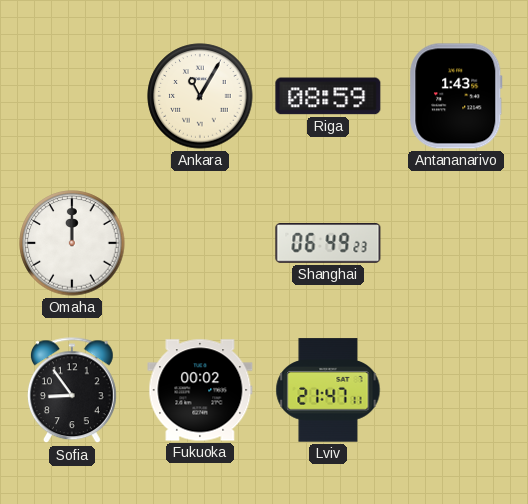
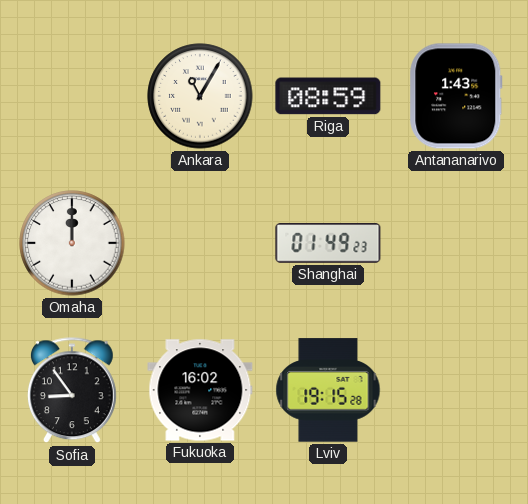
Shanghai: 06:49 -> 01:49 (328, 243)
Fukuoka: 00:02 -> 16:02 (200, 390)
Lviv: 21:47 -> 19:15 (328, 390)
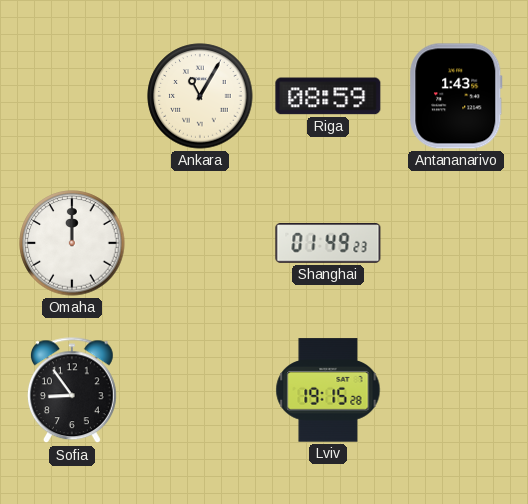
Fukuoka: 16:02 -> none (200, 390)
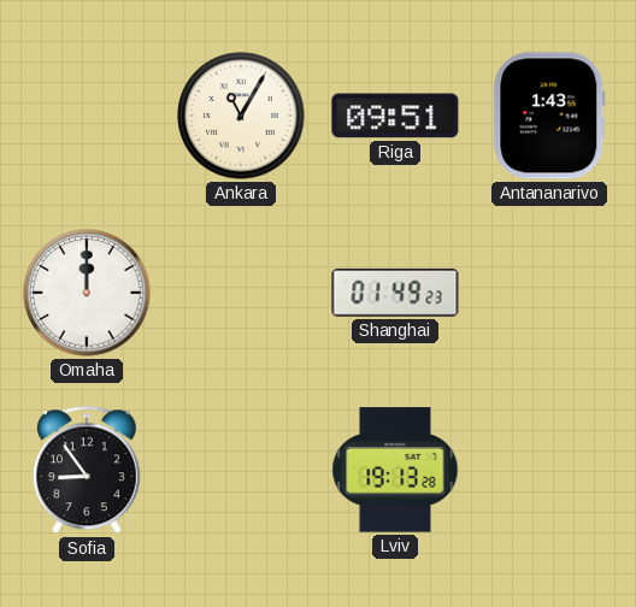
Riga: 08:59 -> 09:51 (395, 116)
Lviv: 19:15 -> 19:13 (395, 470)
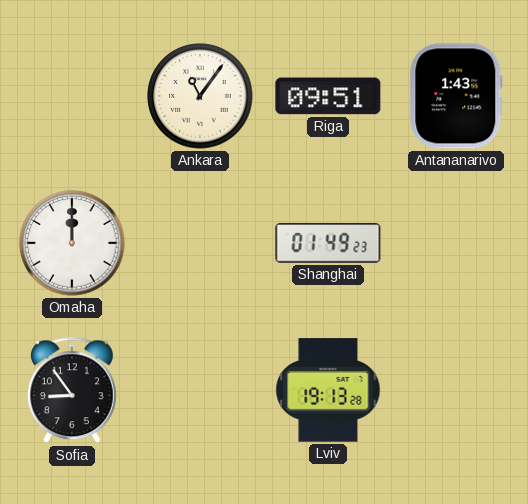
Ankara: 11:05 -> 11:06 (200, 96)
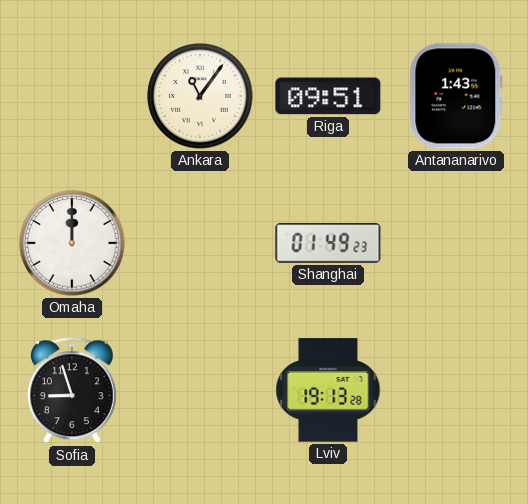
Sofia: 8:54 -> 8:57 (72, 391)
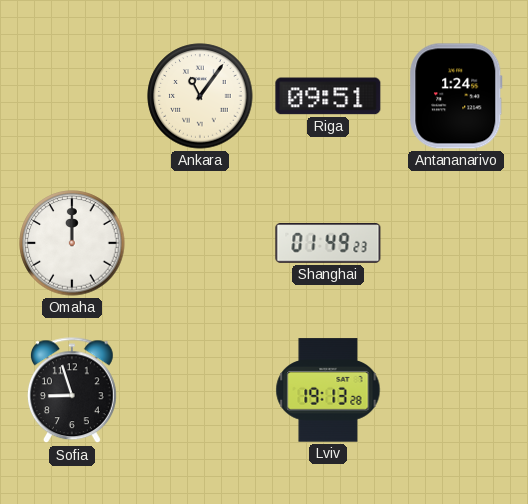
Antananarivo: 1:43 -> 1:24 (456, 96)
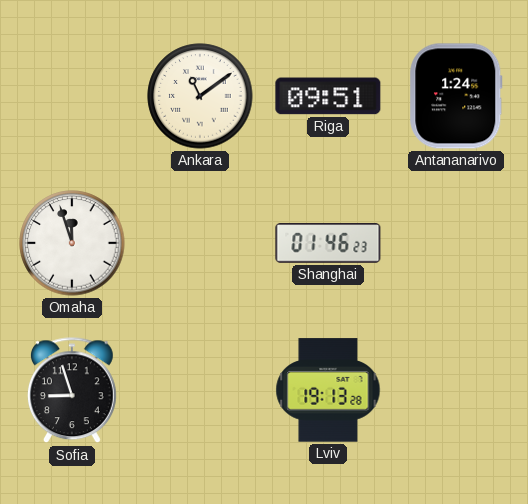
Ankara: 11:06 -> 11:09 (200, 96)
Omaha: 12:00 -> 11:57 (72, 243)
Shanghai: 01:49 -> 01:46 (328, 243)
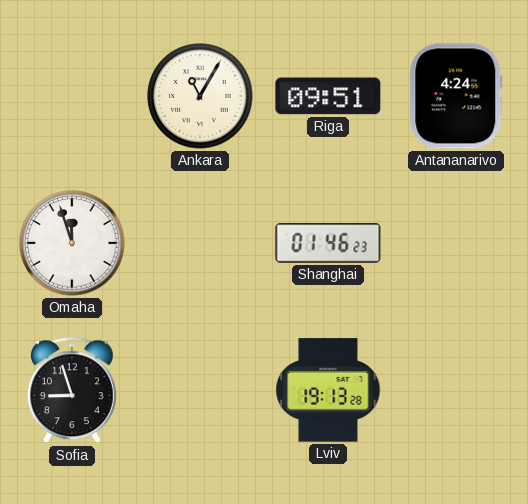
Ankara: 11:09 -> 11:05 (200, 96)
Antananarivo: 1:24 -> 4:24 (456, 96)
